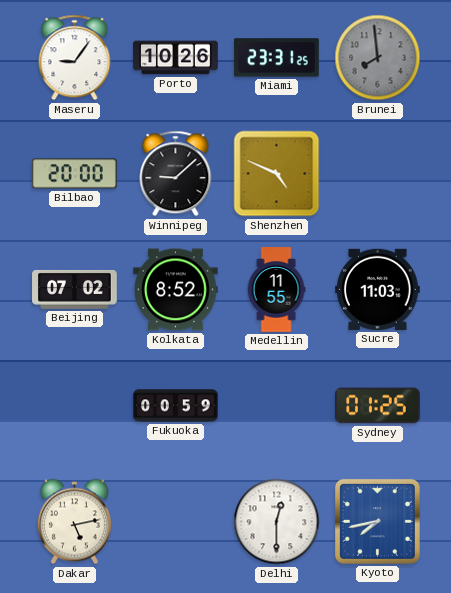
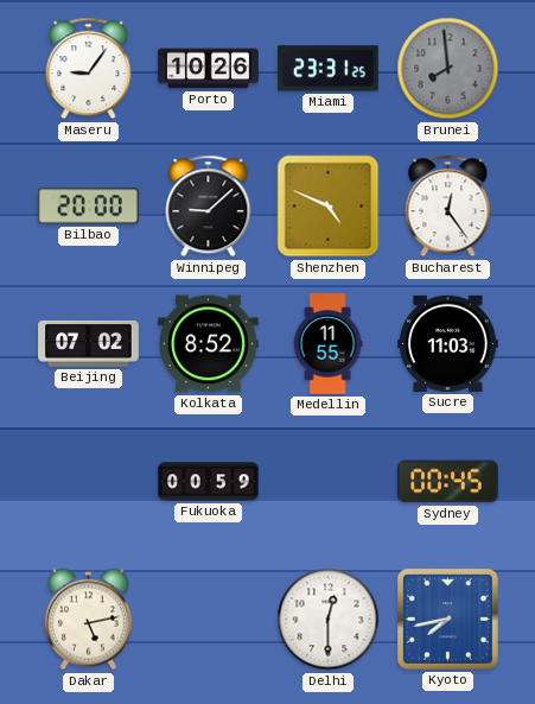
Bucharest: none -> 12:24 (448, 207)
Sydney: 01:25 -> 00:45 (448, 482)
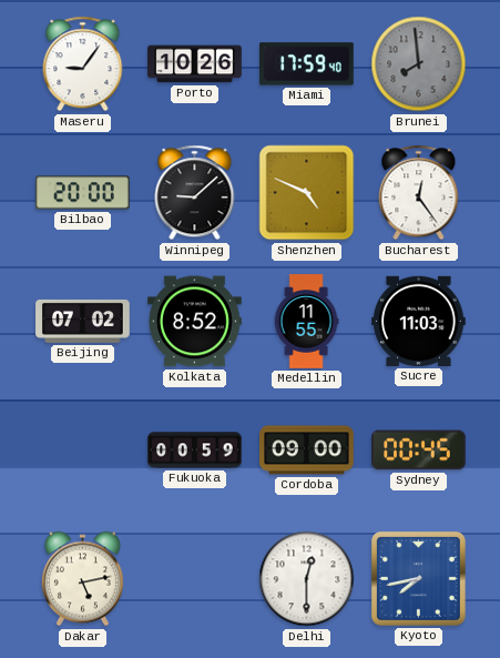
Miami: 23:31 -> 17:59 (307, 64)
Cordoba: none -> 09:00 (307, 451)
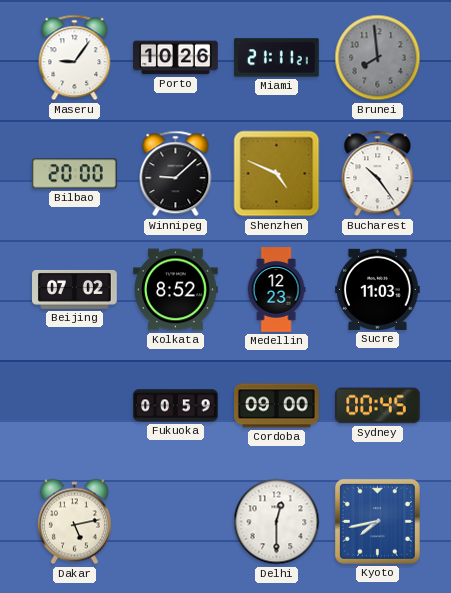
Miami: 17:59 -> 21:11 (277, 58)
Bucharest: 12:24 -> 10:24 (378, 174)
Medellin: 11:55 -> 12:23 (276, 290)
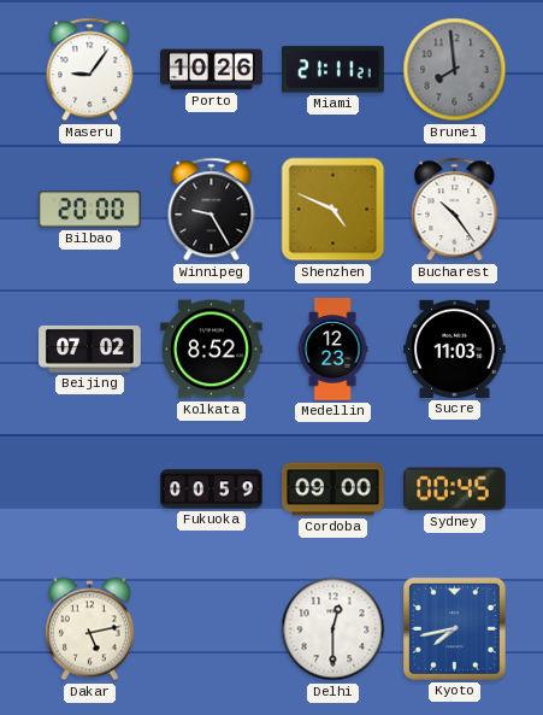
Winnipeg: 9:08 -> 9:25 (212, 210)
